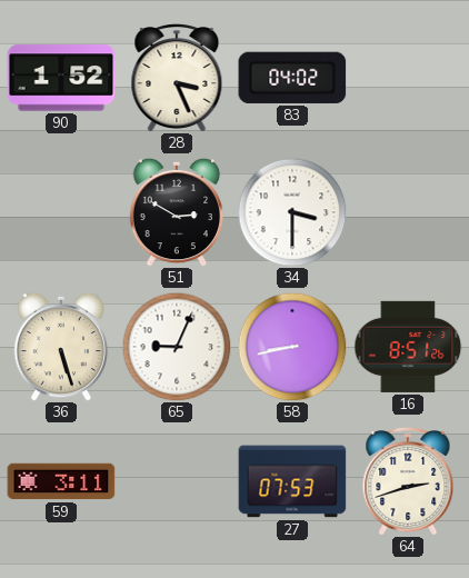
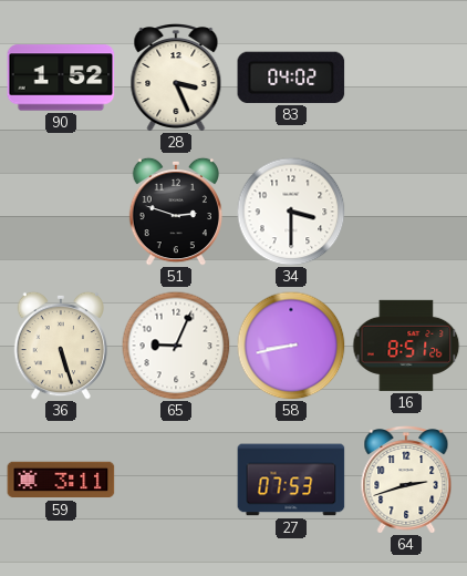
51: 2:50 -> 2:48 (175, 212)
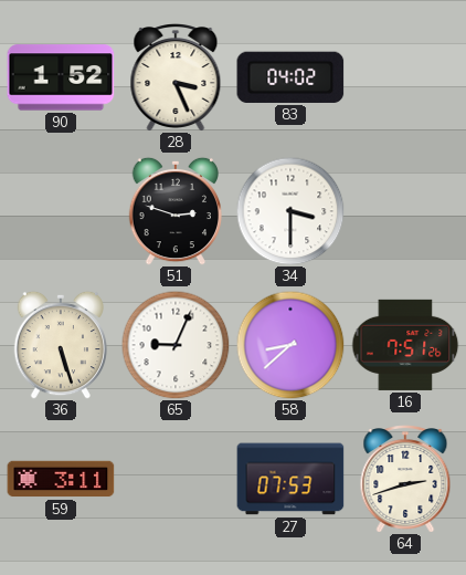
58: 8:43 -> 8:38 (290, 345)
16: 8:51 -> 7:51 (405, 345)
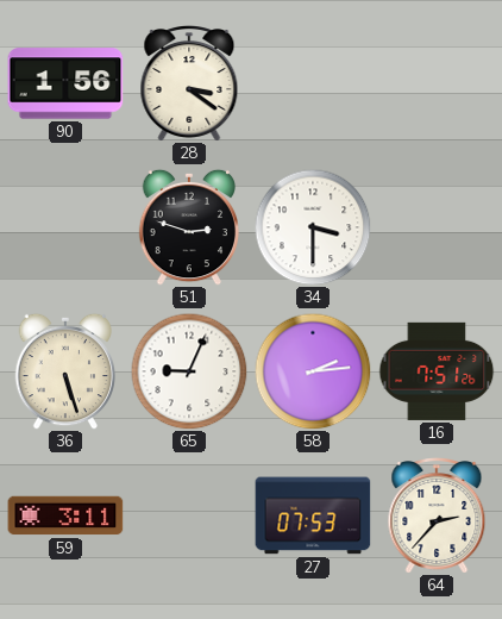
90: 1:52 -> 1:56 (65, 83)
28: 3:26 -> 3:21 (189, 85)
83: 04:02 -> none (290, 77)
58: 8:38 -> 2:14 (313, 371)
64: 2:42 -> 2:37 (437, 517)
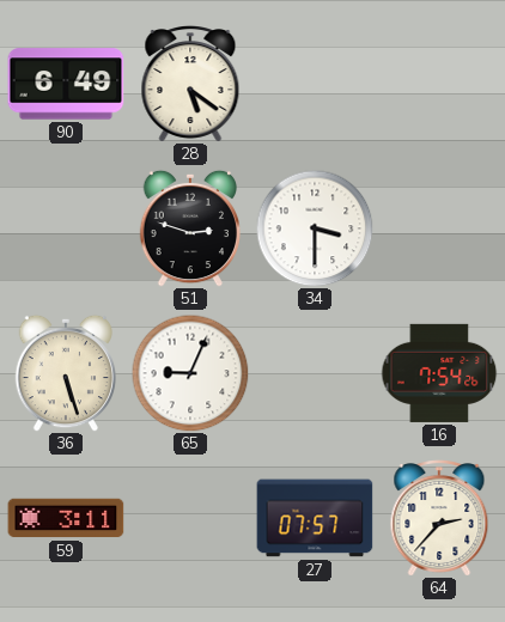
90: 1:56 -> 6:49 (66, 84)
28: 3:21 -> 5:21 (190, 85)
58: 2:14 -> none (313, 371)
16: 7:51 -> 7:54 (439, 373)
27: 07:53 -> 07:57 (315, 518)
